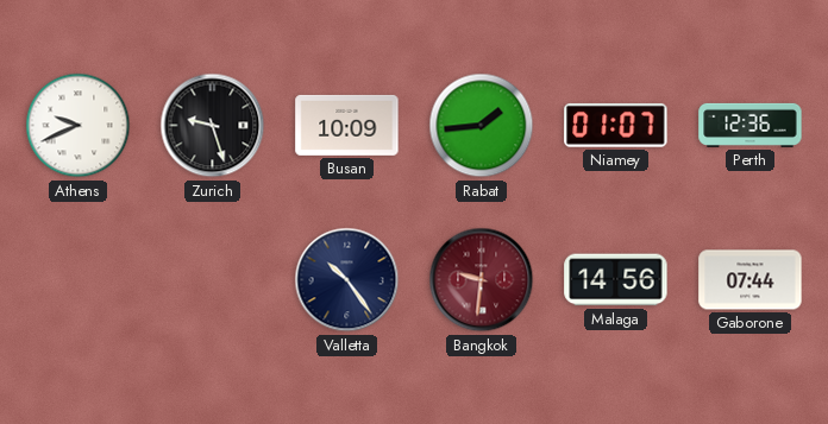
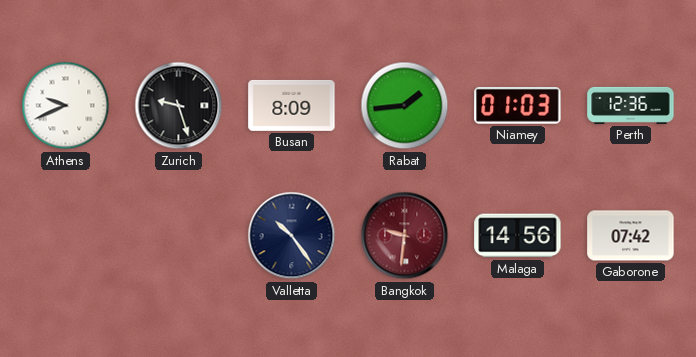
Busan: 10:09 -> 8:09 (292, 105)
Niamey: 01:07 -> 01:03 (518, 105)
Gaborone: 07:44 -> 07:42 (631, 236)
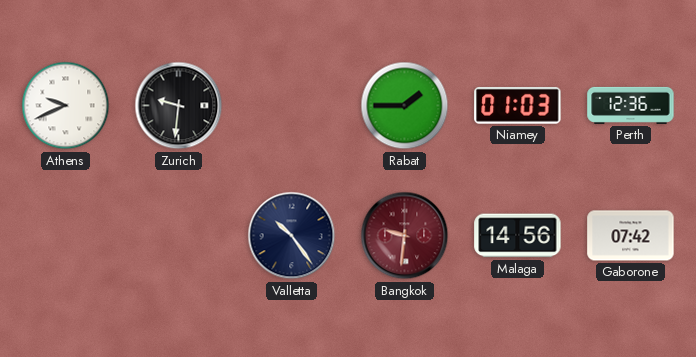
Zurich: 9:27 -> 9:31 (179, 106)
Busan: 8:09 -> none (292, 105)
Rabat: 1:44 -> 1:45 (405, 106)
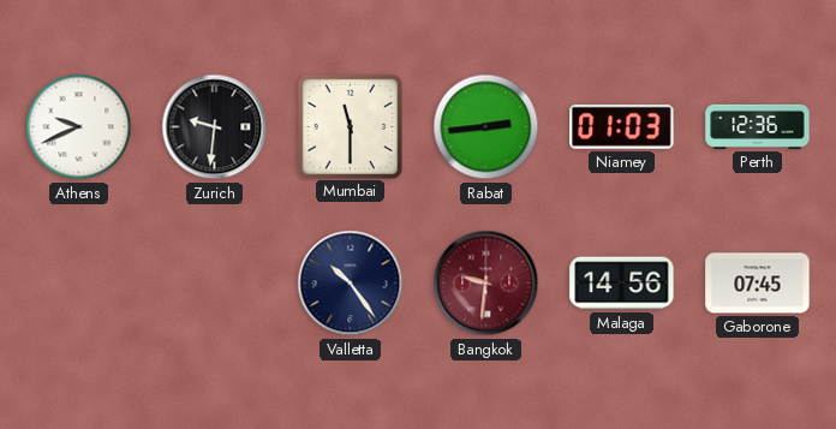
Mumbai: none -> 11:30 (350, 126)
Rabat: 1:45 -> 2:44 (486, 127)
Gaborone: 07:42 -> 07:45 (758, 284)
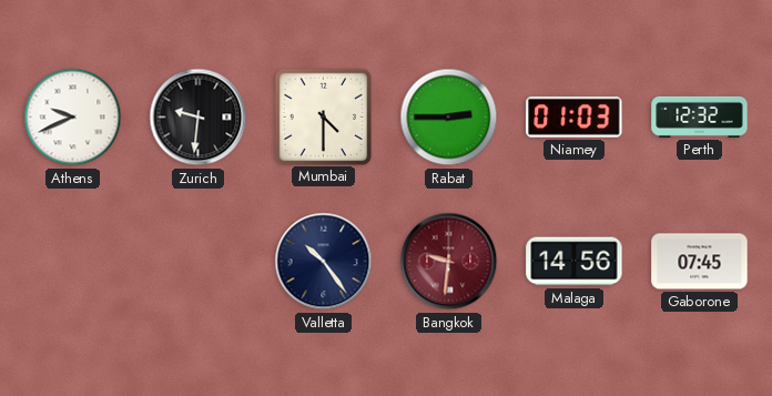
Mumbai: 11:30 -> 4:30 (323, 116)
Rabat: 2:44 -> 2:45 (449, 118)
Perth: 12:36 -> 12:32 (700, 116)
